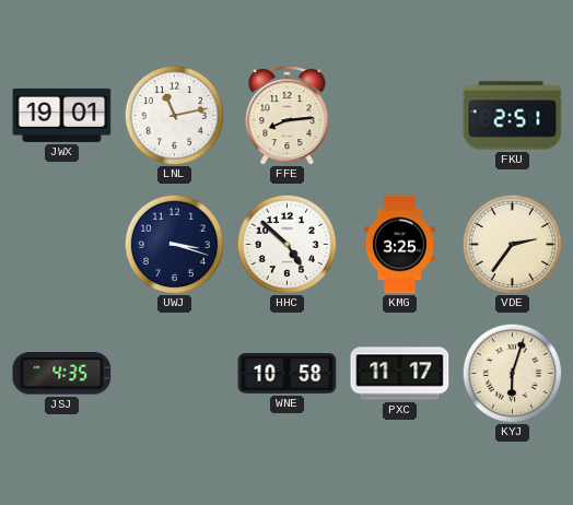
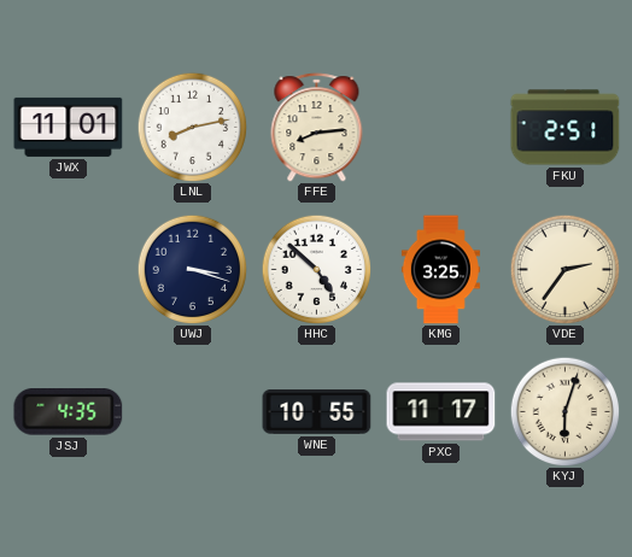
JWX: 19:01 -> 11:01 (69, 127)
LNL: 11:13 -> 8:13 (192, 127)
WNE: 10:58 -> 10:55 (317, 412)
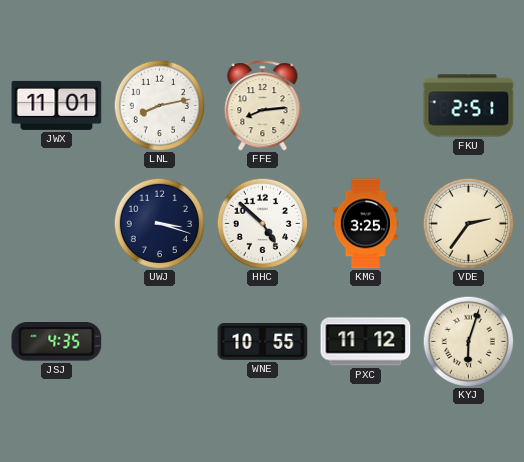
PXC: 11:17 -> 11:12 (366, 342)
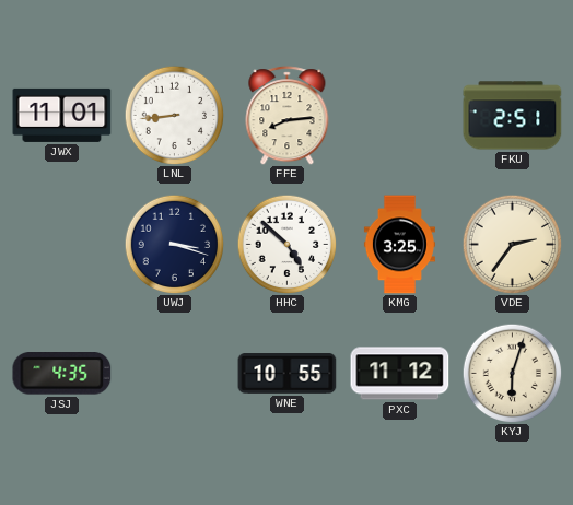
LNL: 8:13 -> 8:44 (174, 115)
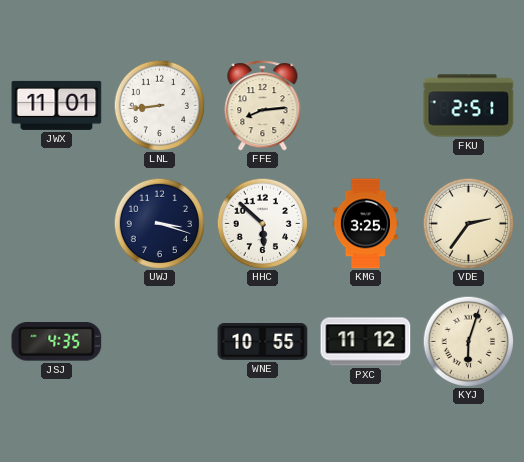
HHC: 4:52 -> 5:52 (262, 223)
